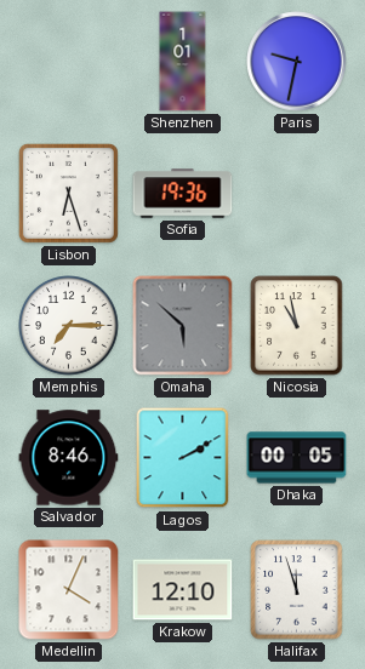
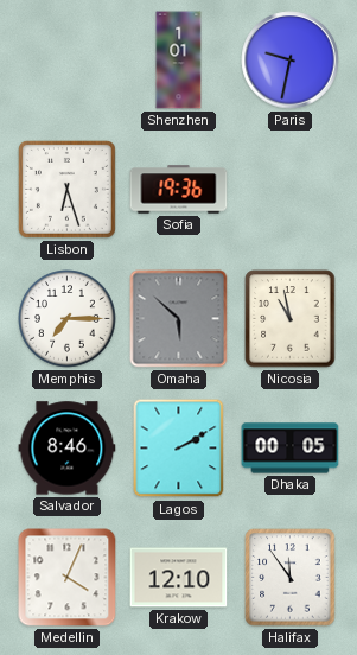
Halifax: 11:57 -> 11:54 (291, 578)
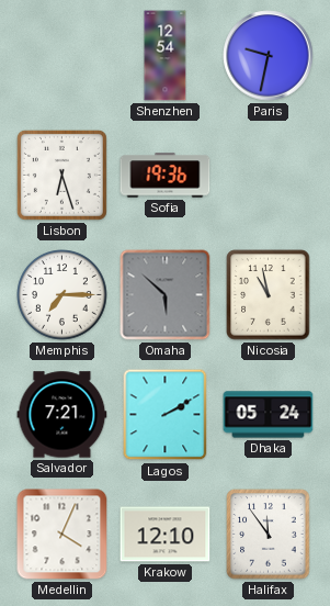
Shenzhen: 1:01 -> 12:54 (166, 56)
Salvador: 8:46 -> 7:21 (62, 415)
Dhaka: 00:05 -> 05:24 (269, 415)
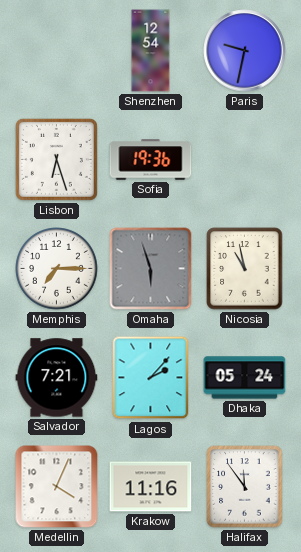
Omaha: 5:52 -> 5:57 (151, 269)
Lagos: 2:10 -> 2:07 (151, 378)
Krakow: 12:10 -> 11:16 (151, 487)
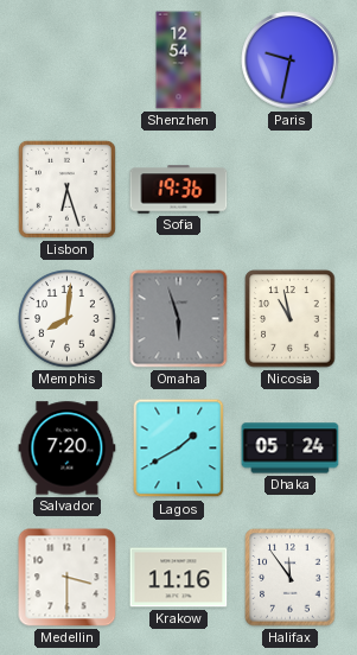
Memphis: 7:15 -> 8:01 (68, 319)
Salvador: 7:21 -> 7:20 (68, 449)
Lagos: 2:07 -> 1:40 (179, 449)
Medellin: 4:04 -> 3:30 (68, 578)
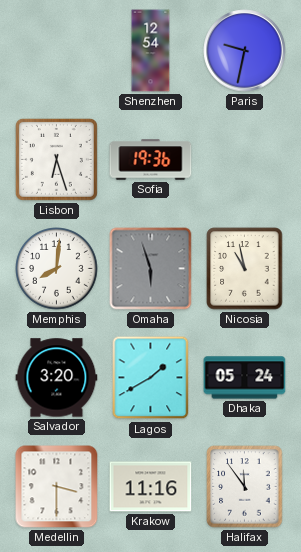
Salvador: 7:20 -> 3:20 (57, 378)
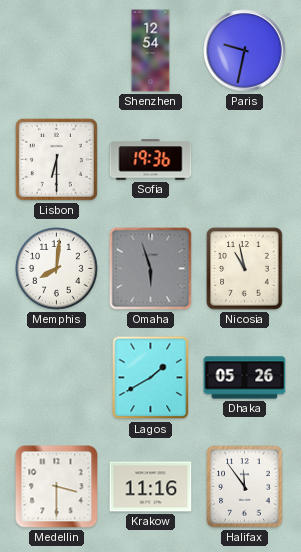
Lisbon: 6:27 -> 6:30 (56, 159)
Salvador: 3:20 -> none (57, 378)
Dhaka: 05:24 -> 05:26 (245, 378)
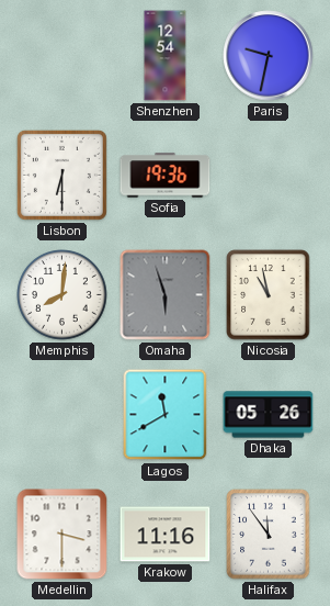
Lagos: 1:40 -> 11:40 (166, 415)
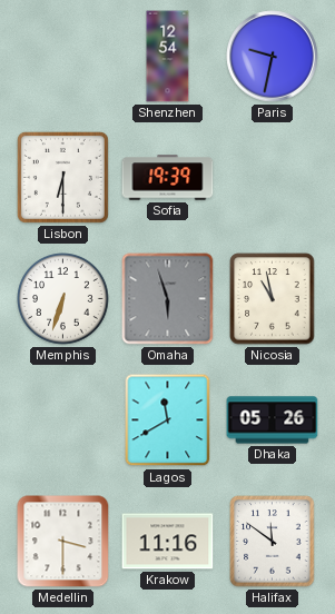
Sofia: 19:36 -> 19:39 (168, 178)
Memphis: 8:01 -> 6:33 (63, 299)
Halifax: 11:54 -> 11:51 (273, 542)
